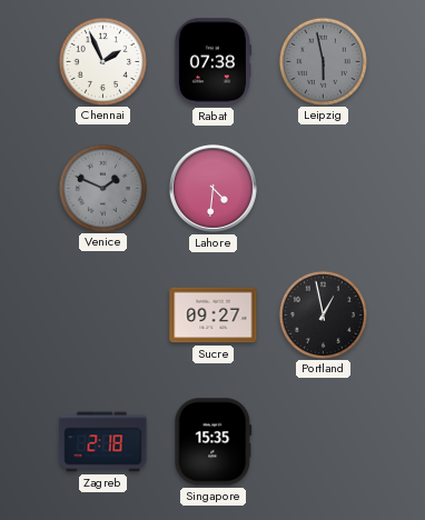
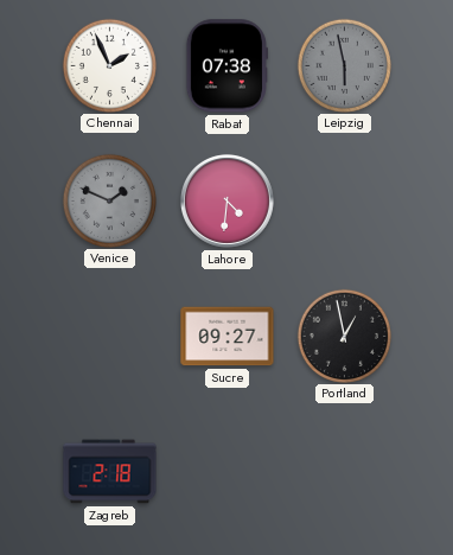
Singapore: 15:35 -> none (214, 442)
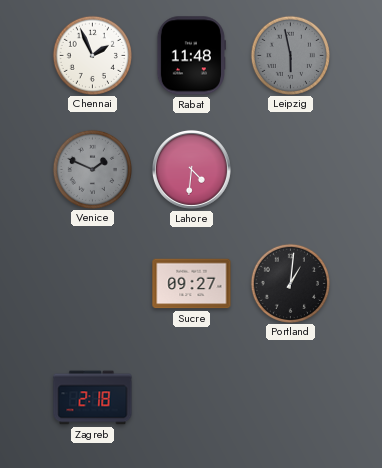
Rabat: 07:38 -> 11:48 (191, 56)
Portland: 12:58 -> 1:01 (290, 283)
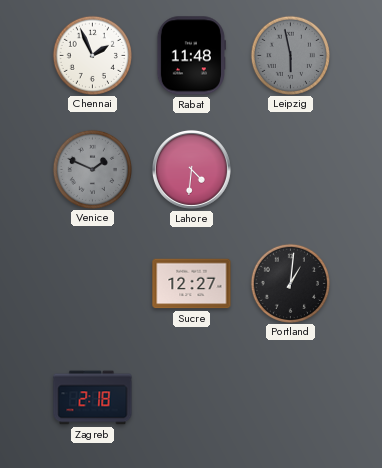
Sucre: 09:27 -> 12:27 (192, 284)
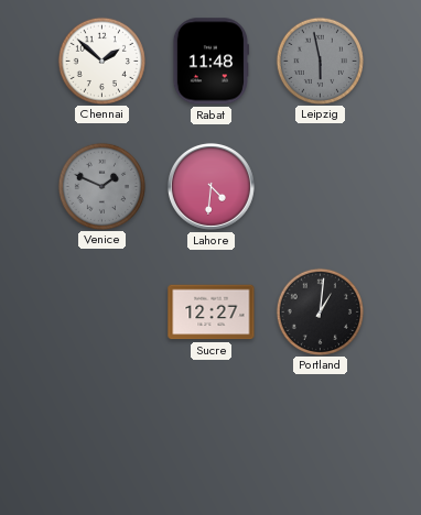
Chennai: 1:56 -> 1:52 (101, 61)
Zagreb: 2:18 -> none (93, 398)
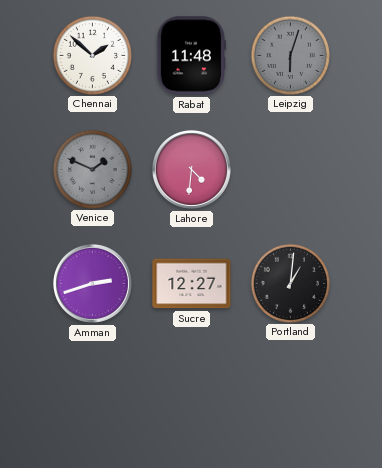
Leipzig: 5:58 -> 6:03 (290, 55)
Amman: none -> 2:42 (92, 283)
